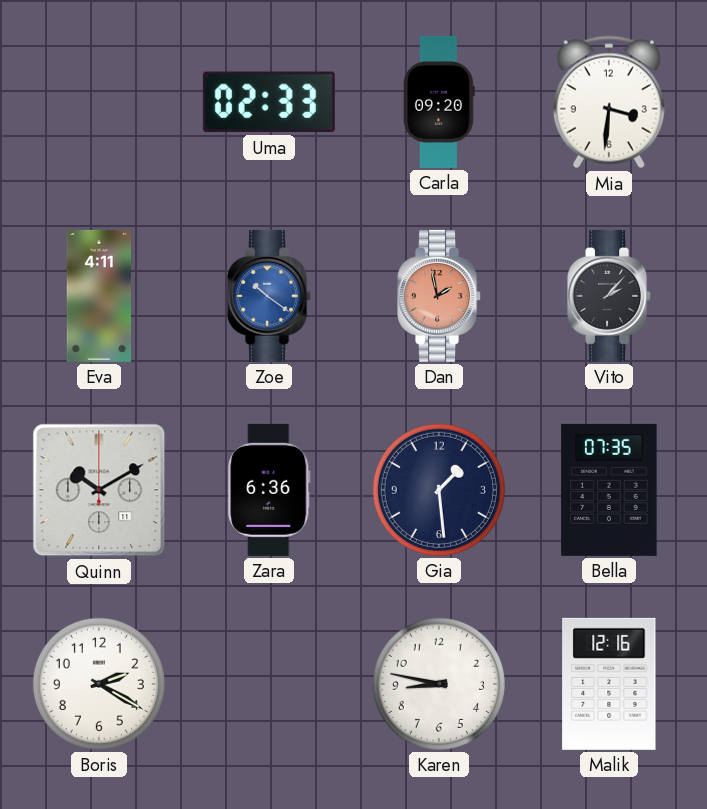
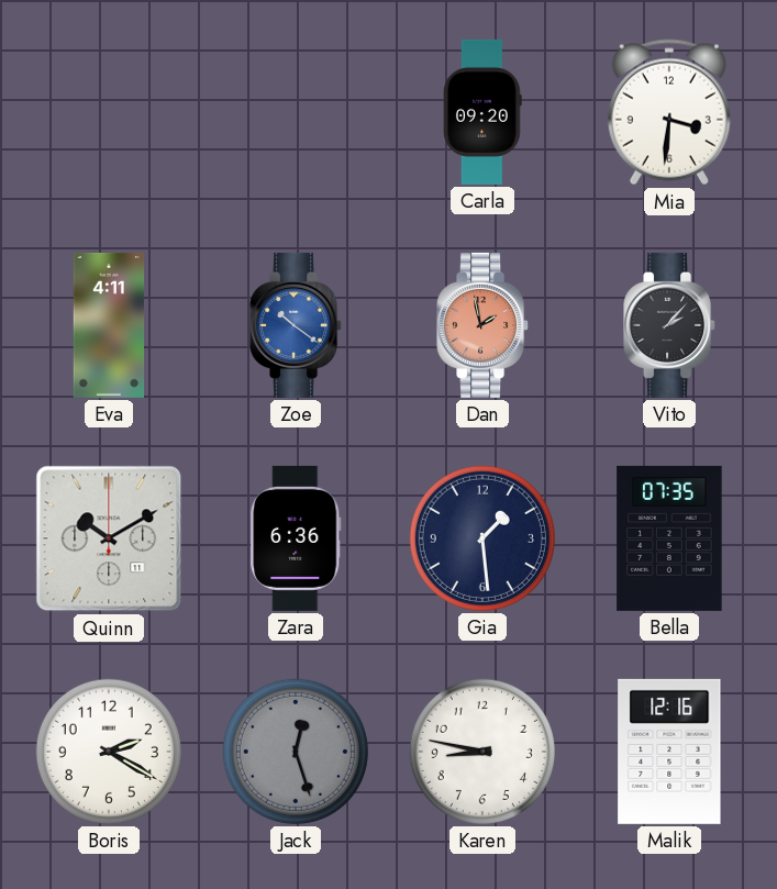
Uma: 02:33 -> none (269, 102)
Jack: none -> 12:27 (296, 752)
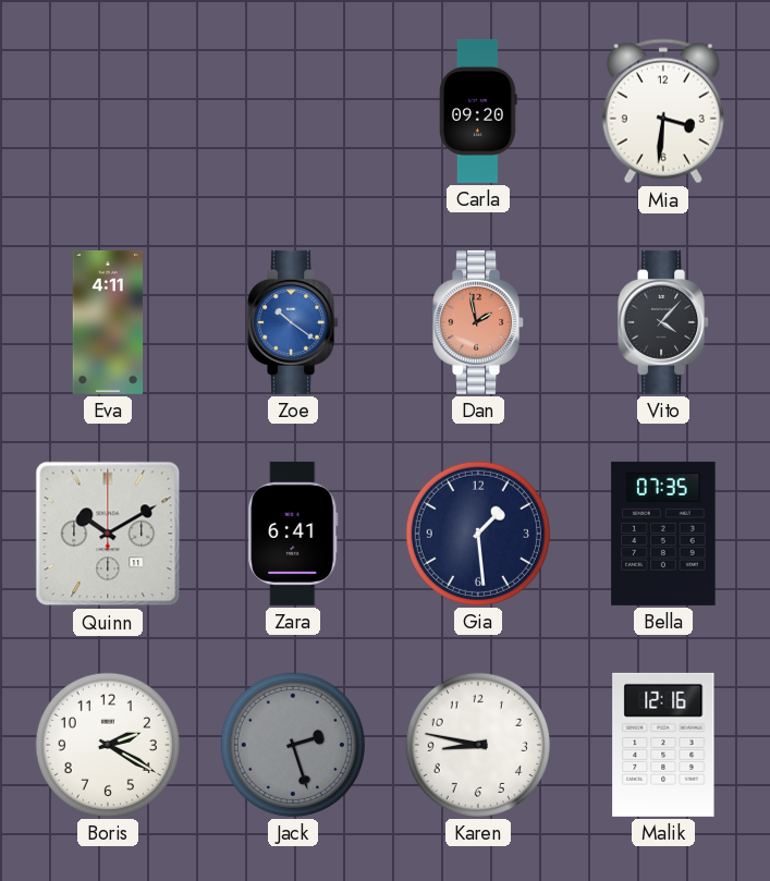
Vito: 2:07 -> 4:07 (664, 322)
Zara: 6:36 -> 6:41 (293, 534)
Jack: 12:27 -> 2:27 (293, 745)
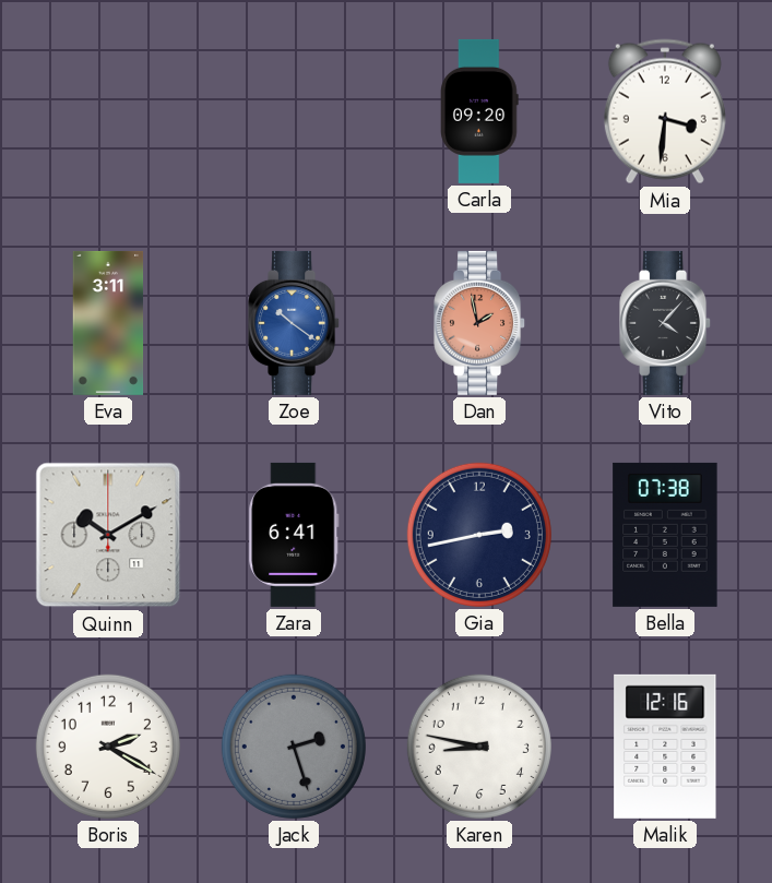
Eva: 4:11 -> 3:11 (108, 323)
Gia: 1:29 -> 2:43 (479, 535)
Bella: 07:35 -> 07:38 (665, 535)
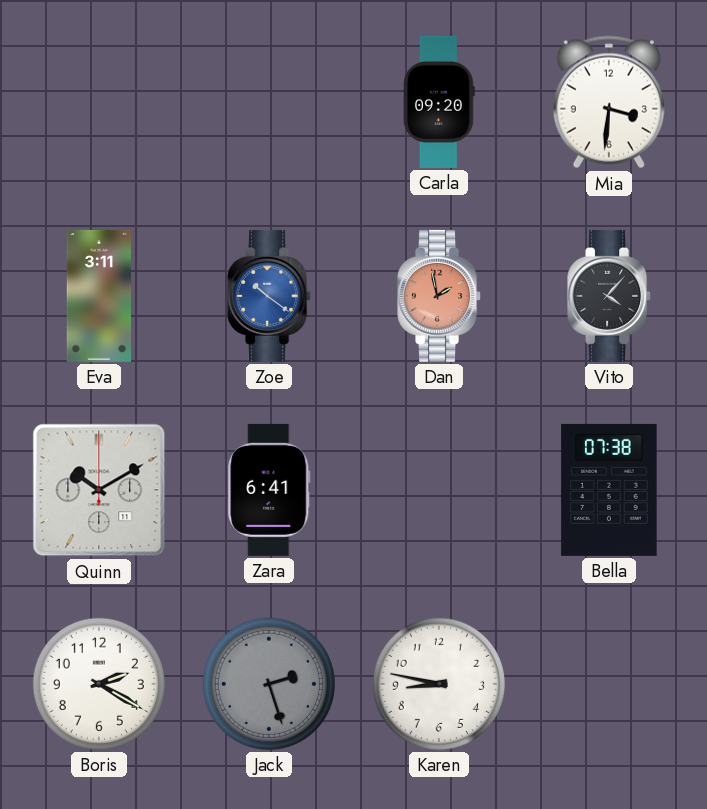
Gia: 2:43 -> none (479, 535)
Malik: 12:16 -> none (665, 747)
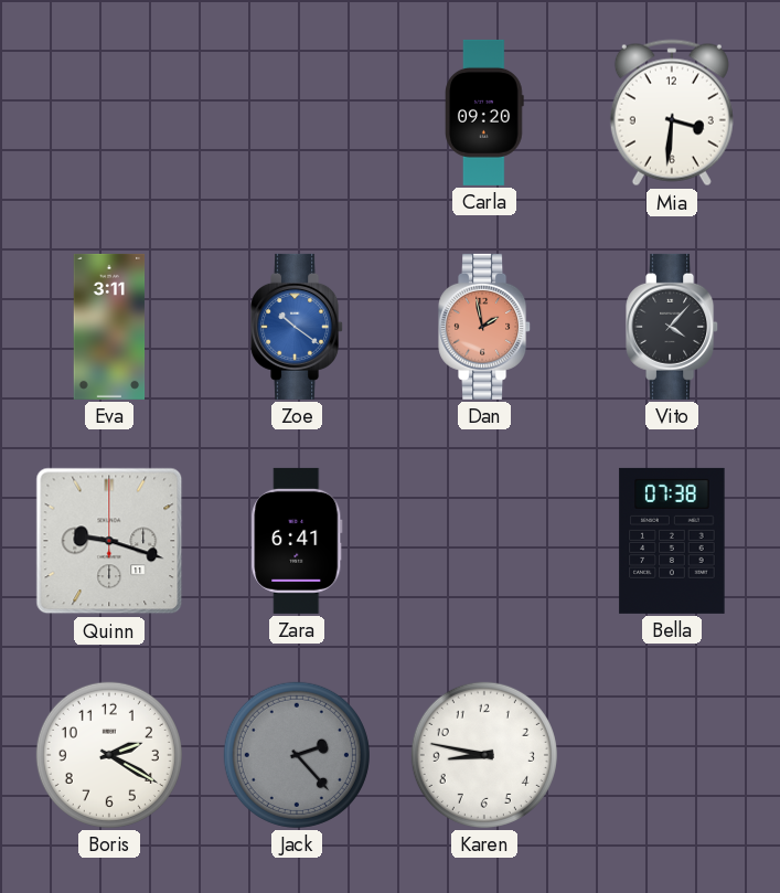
Quinn: 10:10 -> 9:18 (109, 541)
Jack: 2:27 -> 2:23 (297, 755)
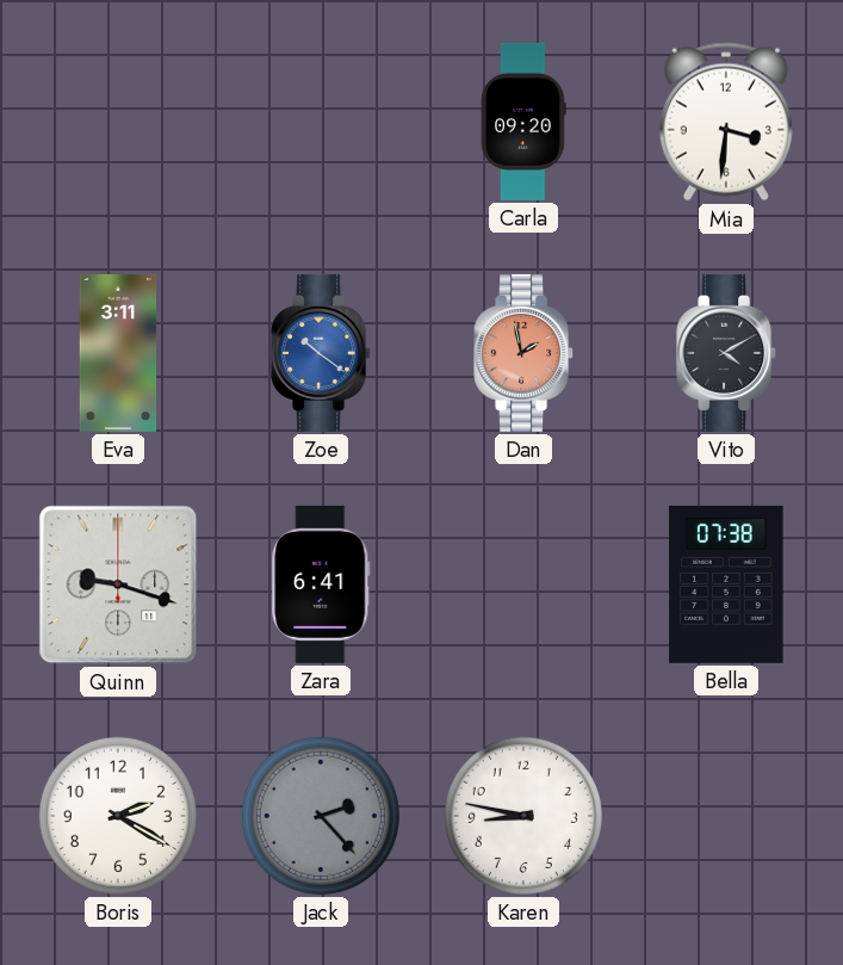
Vito: 4:07 -> 4:10 (727, 353)
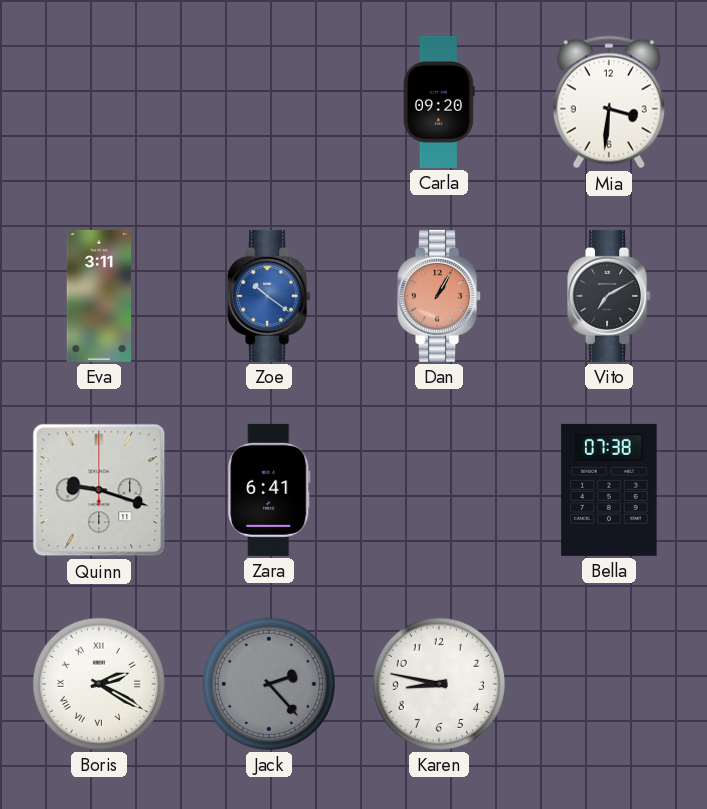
Dan: 1:58 -> 1:05 (440, 296)
Vito: 4:10 -> 7:10 (610, 296)
Boris numerals: Arabic -> Roman (99, 684)
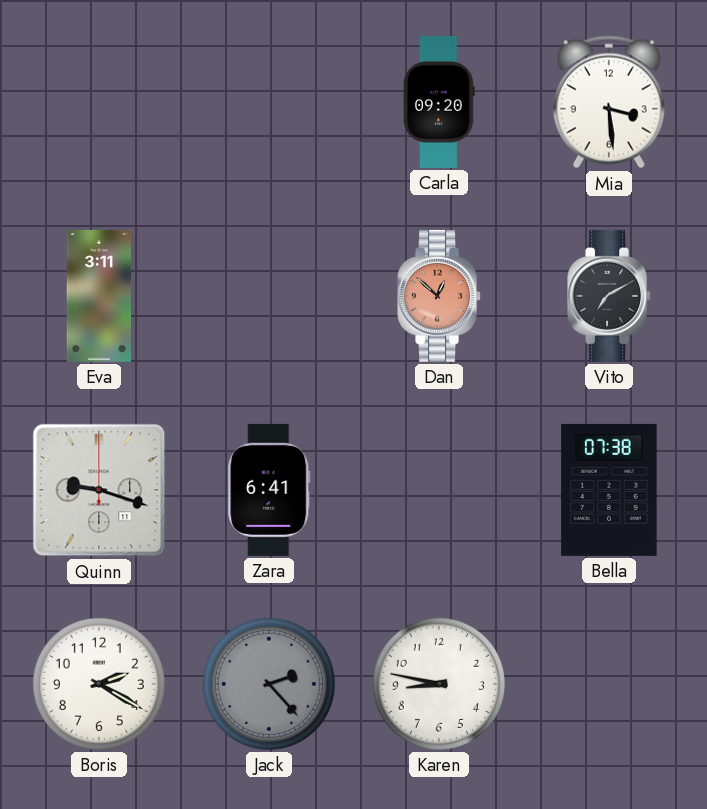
Mia: 3:31 -> 3:29 (609, 102)
Zoe: 10:21 -> none (270, 296)
Dan: 1:05 -> 12:52 (440, 296)
Boris numerals: Roman -> Arabic (99, 684)
